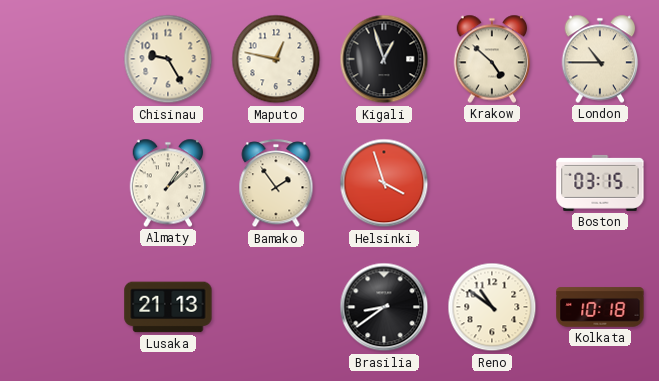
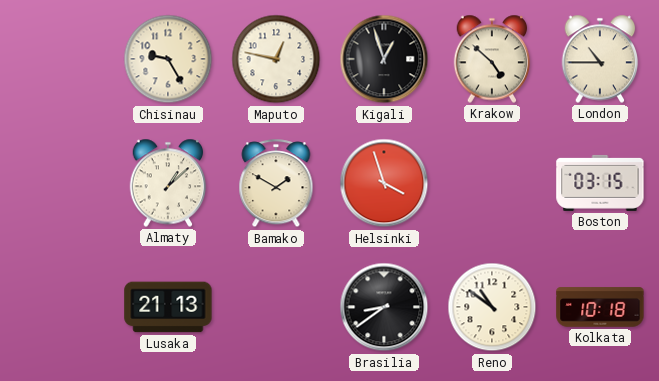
Bamako: 1:54 -> 1:50 (276, 184)
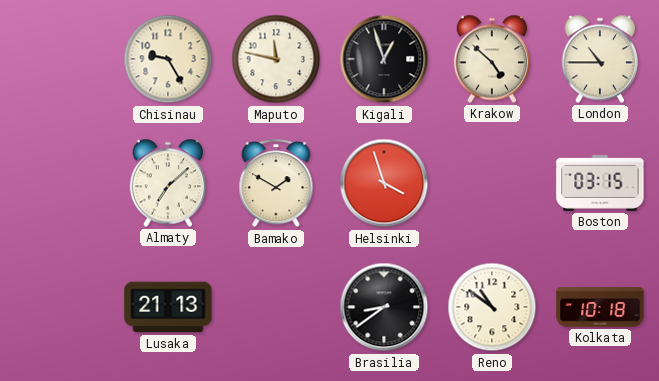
Maputo: 12:47 -> 11:47 (276, 59)
Almaty: 1:08 -> 7:08 (168, 183)
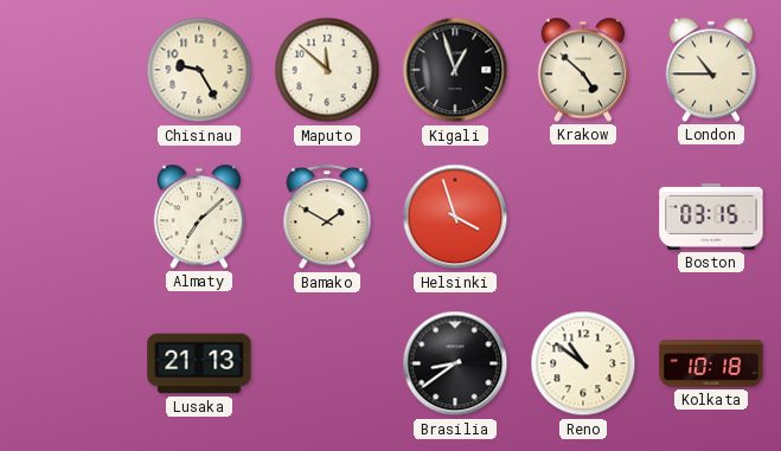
Maputo: 11:47 -> 11:52 (327, 70)
